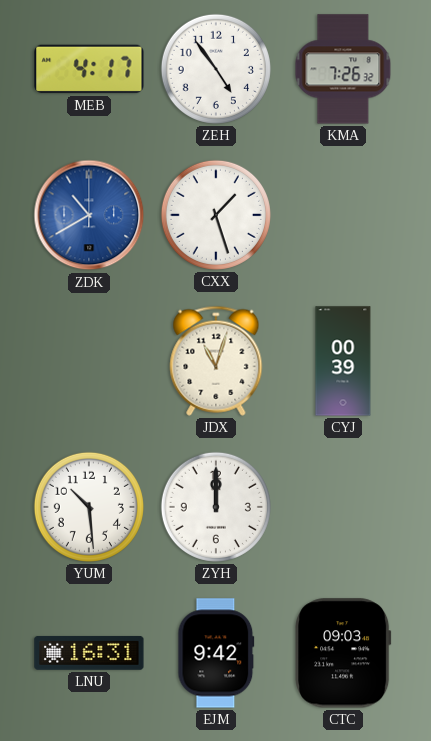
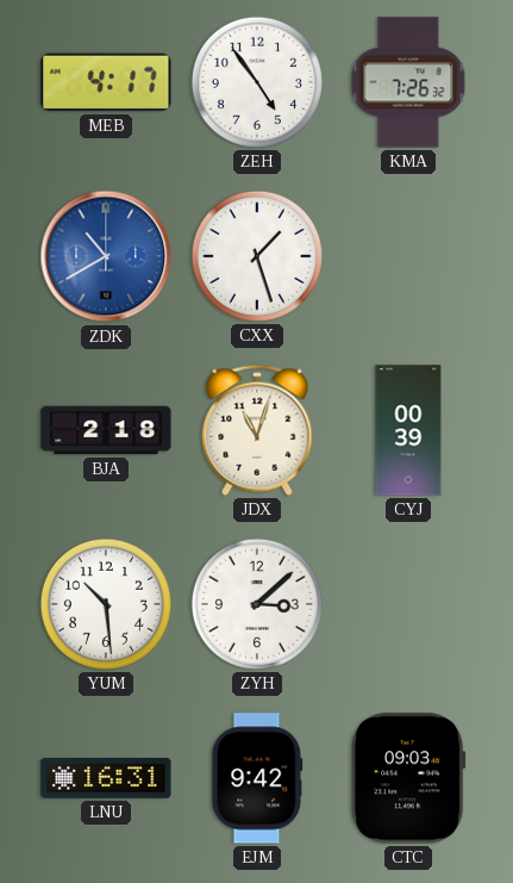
BJA: none -> 2:18 (106, 430)
ZYH: 12:00 -> 3:08 (257, 604)
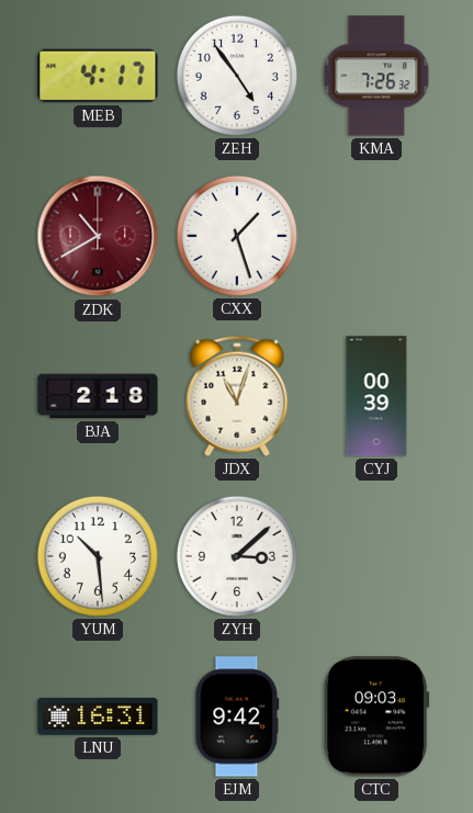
ZDK dial: blue -> burgundy (98, 236)
